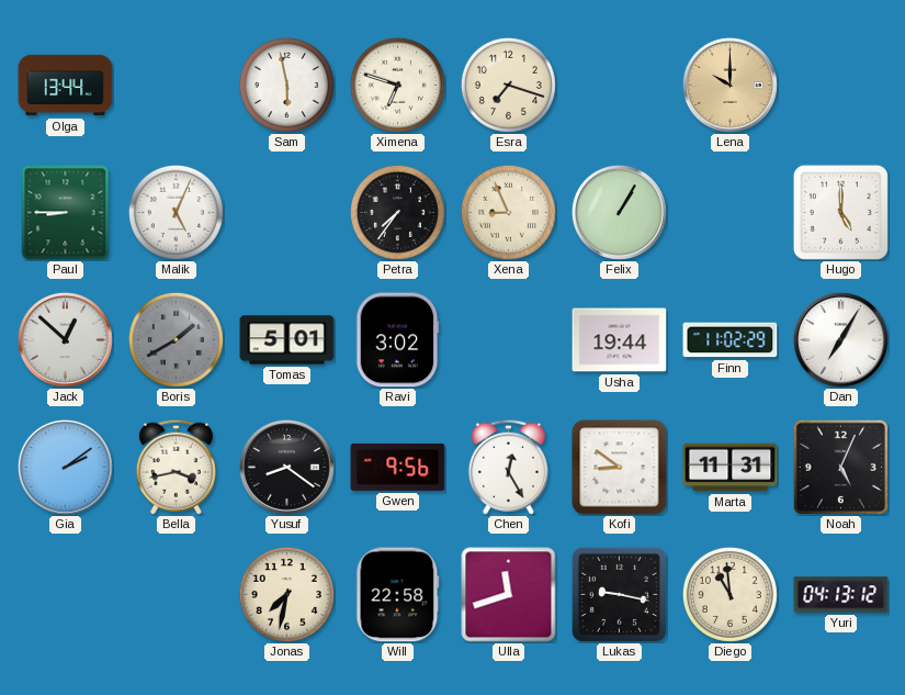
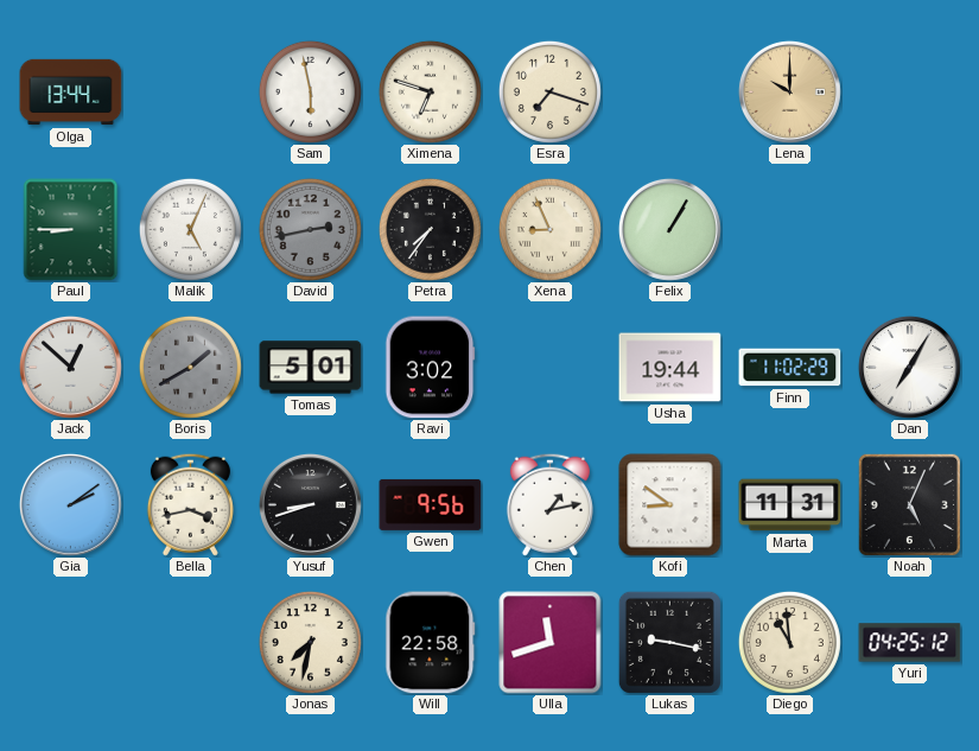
David: none -> 2:43 (310, 229)
Hugo: 5:00 -> none (840, 212)
Yusuf: 8:21 -> 8:42 (310, 504)
Chen: 12:25 -> 1:13 (549, 504)
Yuri: 04:13 -> 04:25 (910, 643)
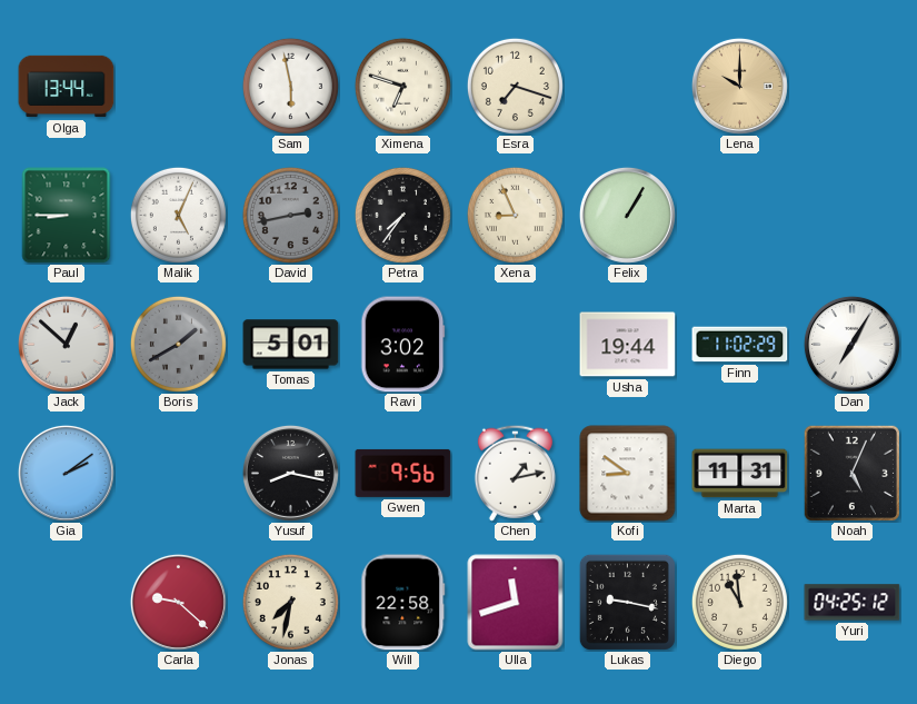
Bella: 3:43 -> none (190, 504)
Yusuf: 8:42 -> 8:17 (290, 473)
Carla: none -> 9:22 (178, 602)
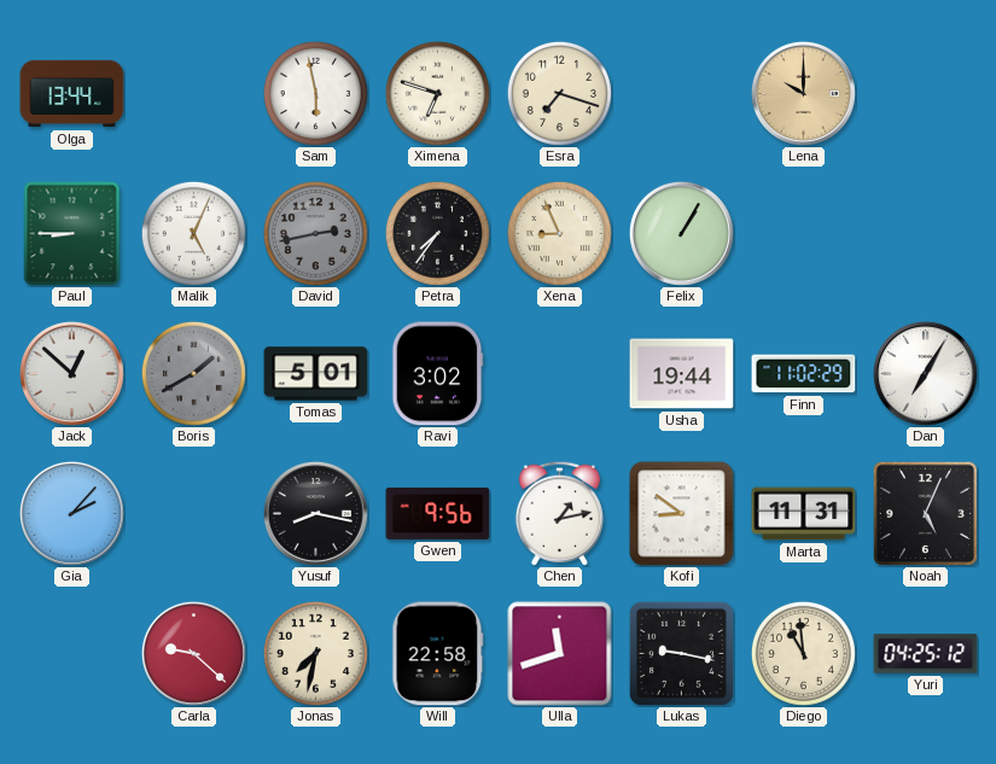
Gia: 2:09 -> 2:07 (71, 513)
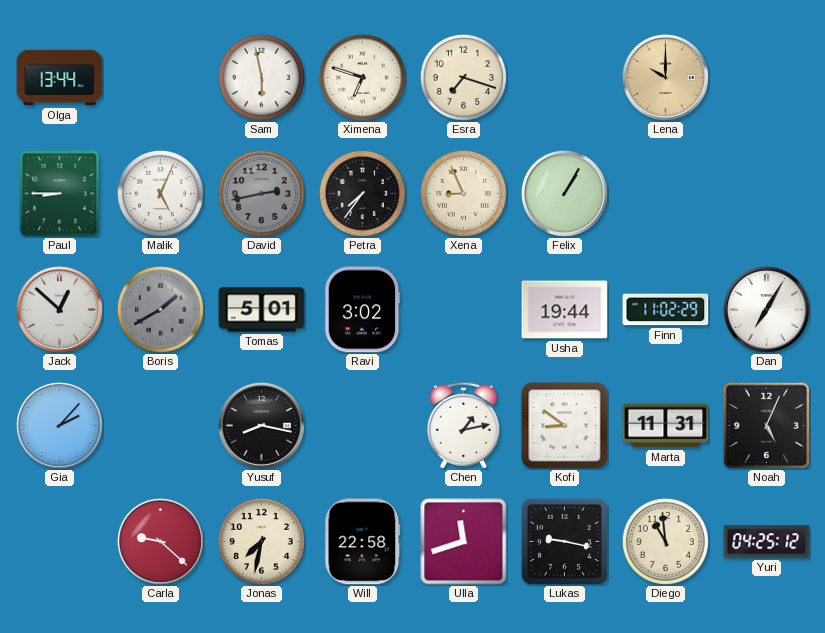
Gwen: 9:56 -> none (438, 513)
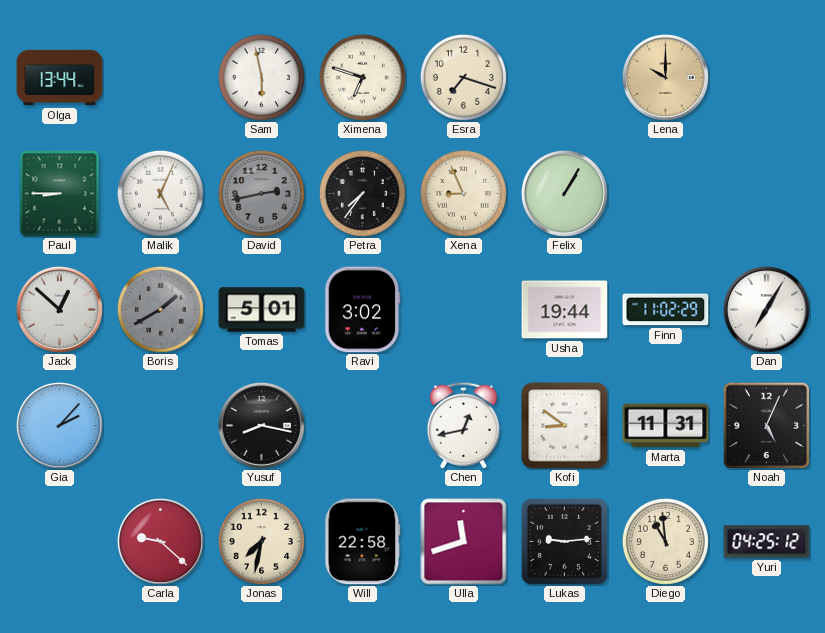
Chen: 1:13 -> 12:43 (463, 425)
Lukas: 9:17 -> 9:14 (564, 541)
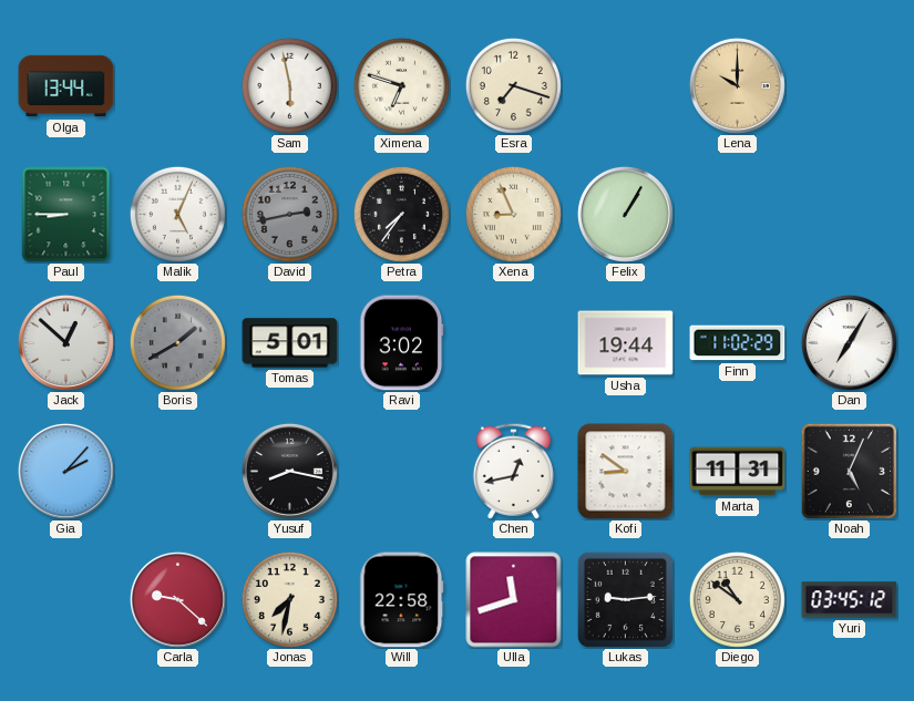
Diego: 10:59 -> 10:51 (737, 599)
Yuri: 04:25 -> 03:45 (850, 600)
